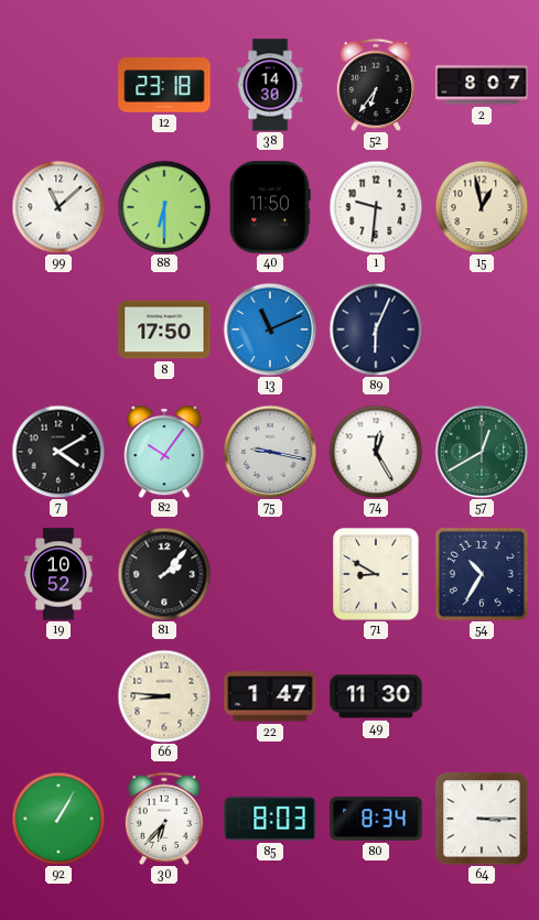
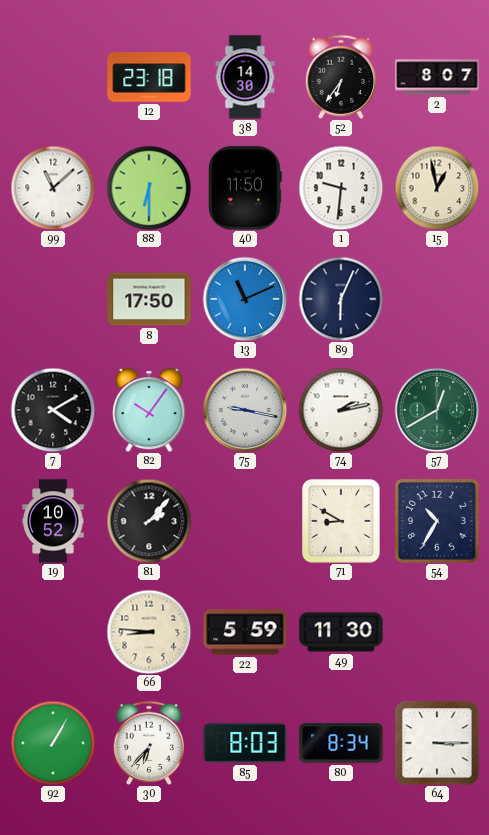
74: 12:25 -> 2:13 (341, 410)
22: 1:47 -> 5:59 (245, 632)
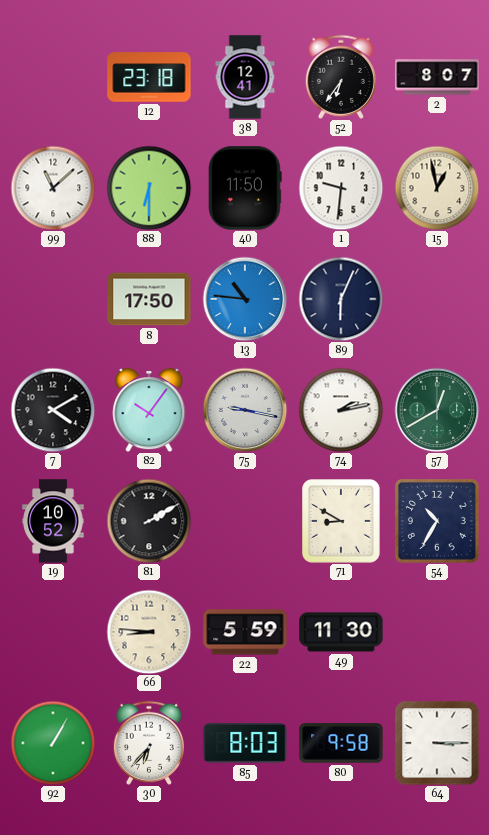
38: 14:30 -> 12:41 (245, 77)
13: 11:11 -> 10:46 (245, 299)
81: 2:07 -> 2:10 (149, 521)
80: 8:34 -> 9:58 (341, 743)
